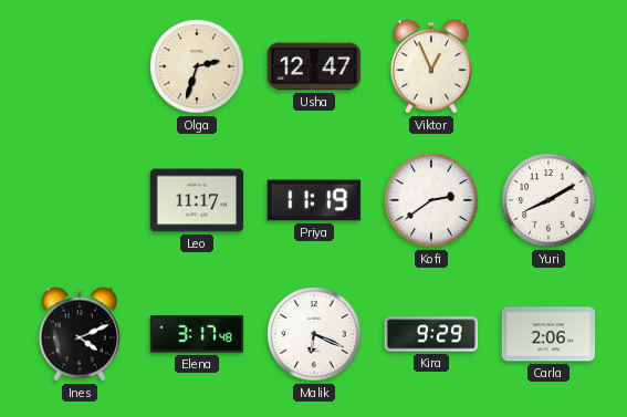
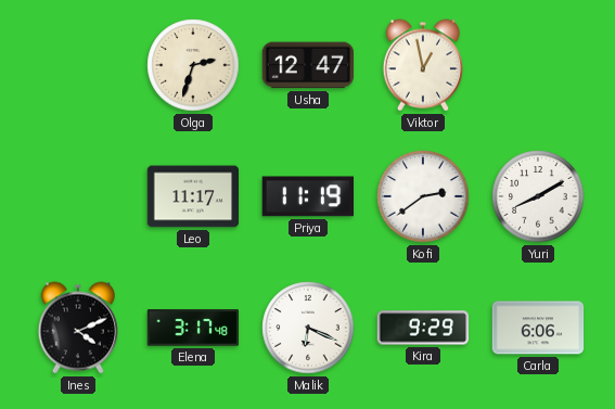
Viktor: 12:56 -> 12:58 (422, 65)
Carla: 2:06 -> 6:06 (538, 328)
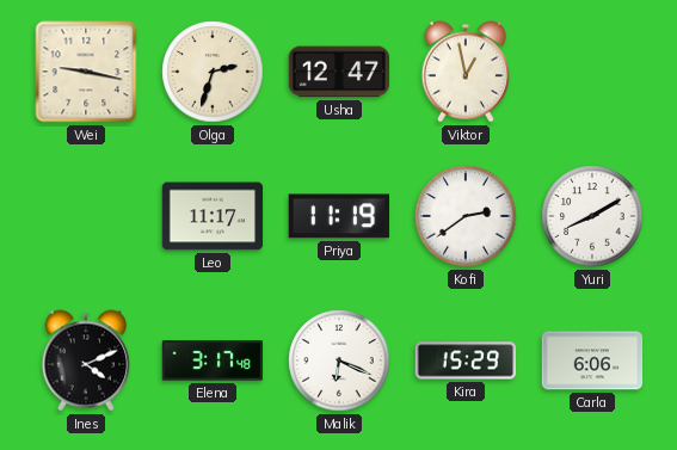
Wei: none -> 9:17 (86, 72)
Kira: 9:29 -> 15:29 (466, 360)
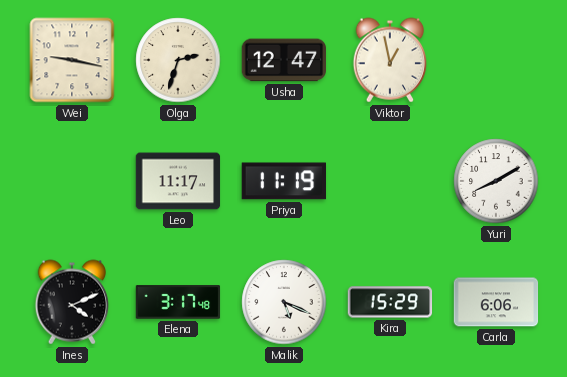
Kofi: 2:39 -> none (466, 216)
Malik: 6:19 -> 5:19 (284, 302)
